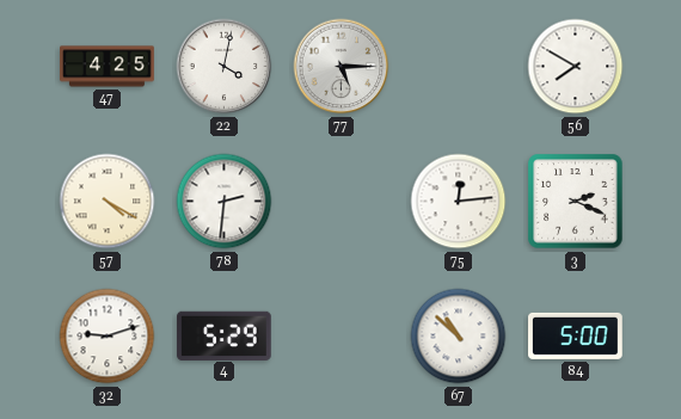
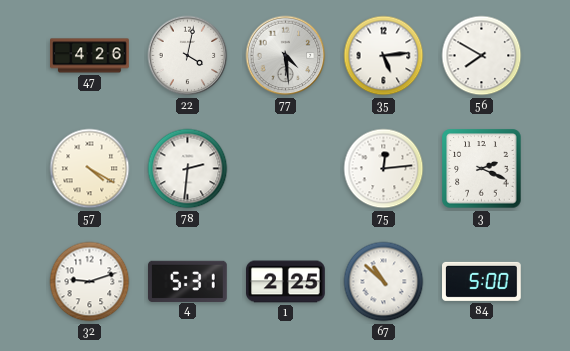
47: 4:25 -> 4:26 (90, 56)
77: 5:15 -> 4:29 (286, 56)
35: none -> 5:14 (384, 56)
4: 5:29 -> 5:31 (188, 281)
1: none -> 2:25 (286, 282)
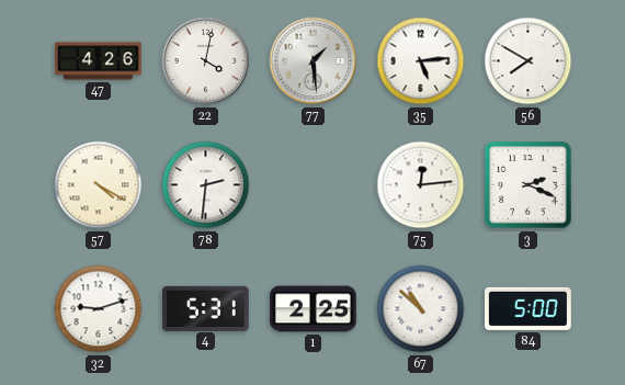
77: 4:29 -> 1:29 (314, 61)
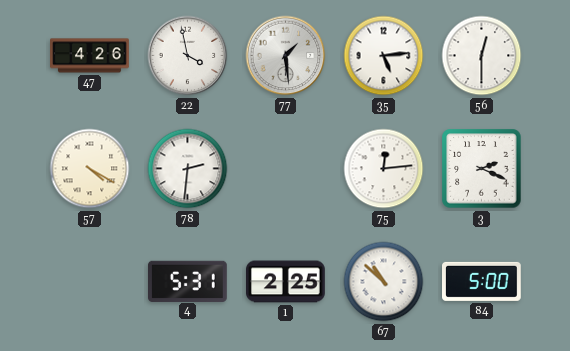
22: 4:02 -> 3:58 (188, 56)
56: 7:50 -> 12:30 (482, 56)
32: 9:12 -> none (99, 309)
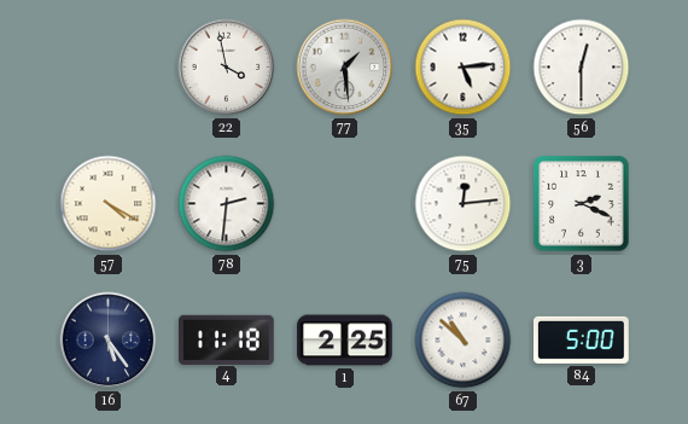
47: 4:26 -> none (90, 56)
16: none -> 5:24 (109, 341)
4: 5:31 -> 11:18 (227, 339)
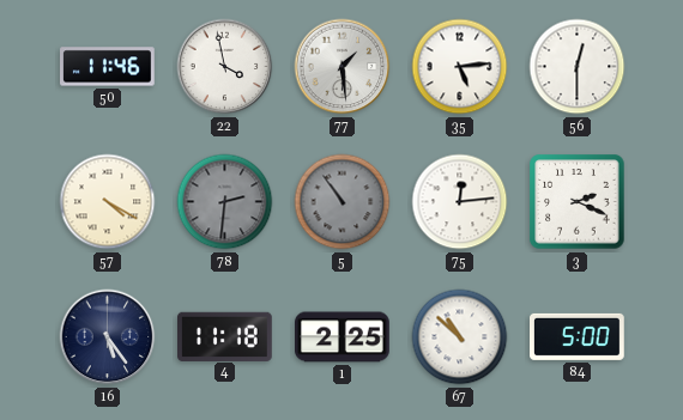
50: none -> 11:46 (108, 67)
78 dial: white -> grey (225, 202)
5: none -> 10:54 (343, 202)
